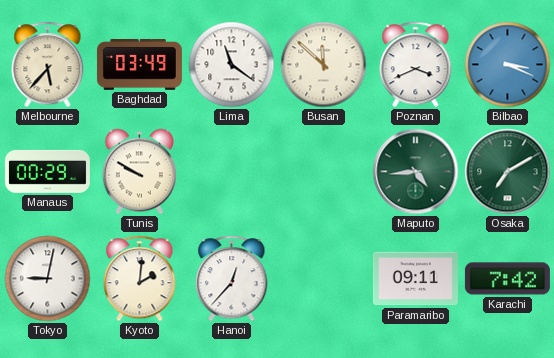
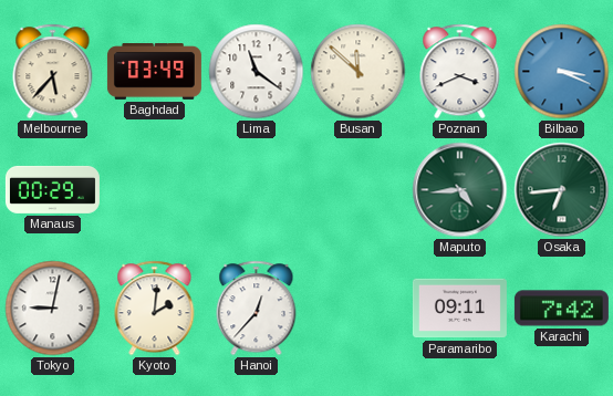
Tunis: 9:50 -> none (139, 172)
Osaka: 7:10 -> 6:44 (562, 190)
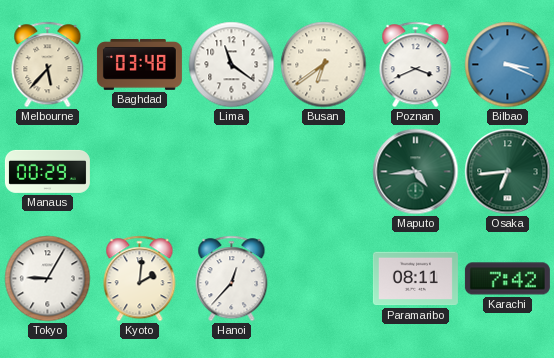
Baghdad: 03:49 -> 03:48 (139, 65)
Busan: 11:52 -> 6:39 (324, 65)
Tokyo: 9:02 -> 9:05 (48, 279)
Paramaribo: 09:11 -> 08:11 (415, 279)
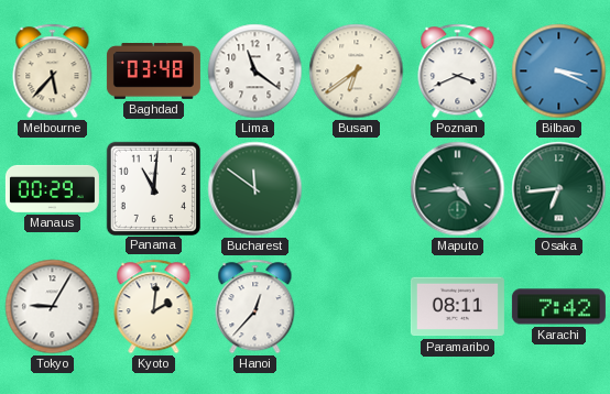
Panama: none -> 11:01 (153, 188)
Bucharest: none -> 11:51 (255, 189)
